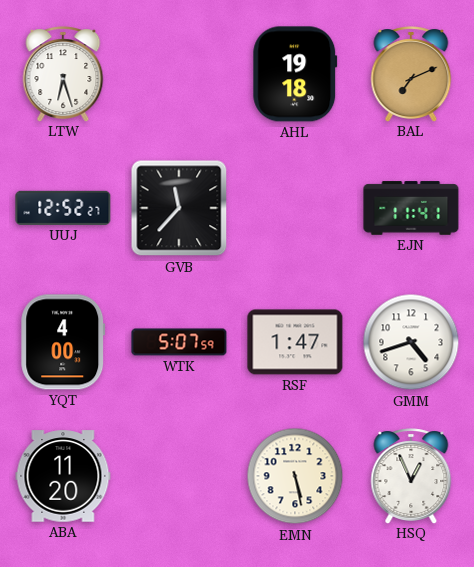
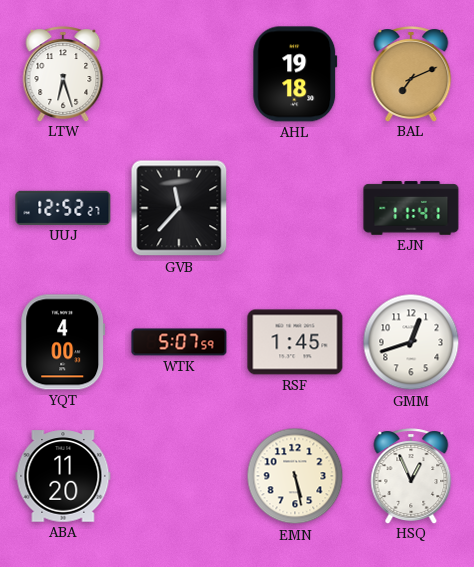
RSF: 1:47 -> 1:45 (295, 342)
GMM: 4:42 -> 12:42 (411, 342)
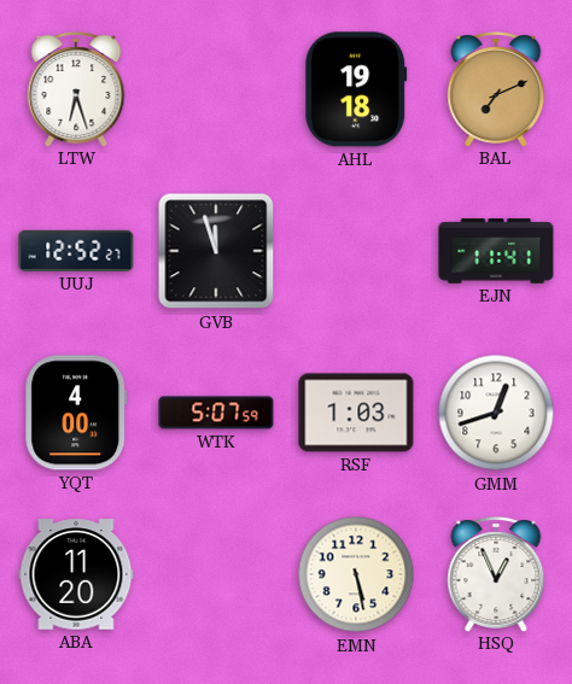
GVB: 11:37 -> 11:57 (216, 251)
RSF: 1:45 -> 1:03 (356, 413)
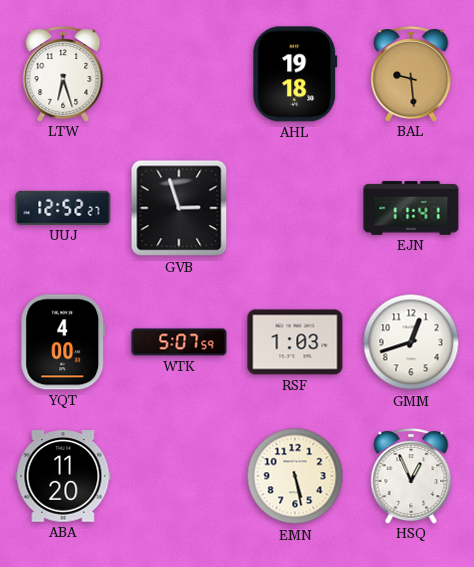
BAL: 7:11 -> 9:29 (411, 74)
GVB: 11:57 -> 2:57 (179, 208)
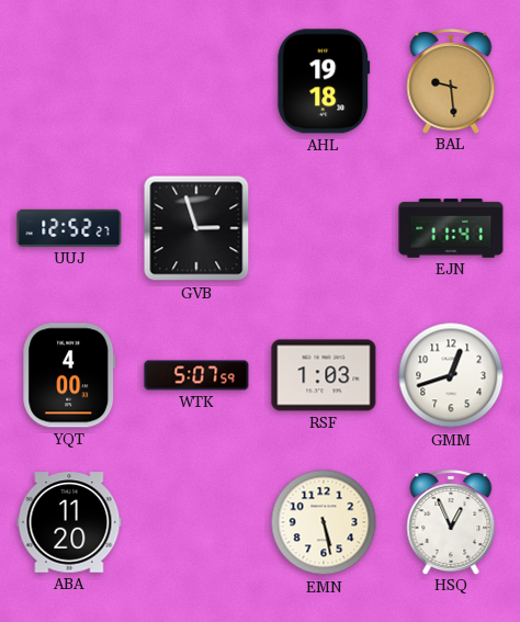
LTW: 6:27 -> none (63, 74)
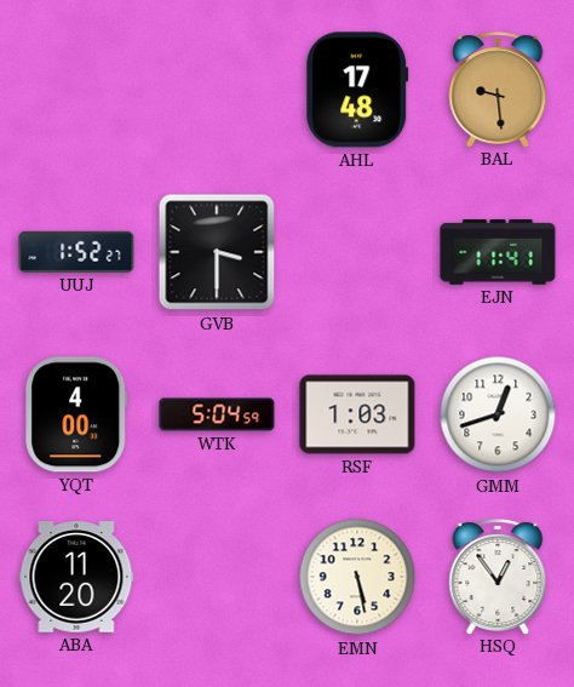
AHL: 19:18 -> 17:48 (357, 90)
UUJ: 12:52 -> 1:52 (76, 252)
GVB: 2:57 -> 3:30 (217, 252)
WTK: 5:07 -> 5:04 (217, 414)
HSQ: 12:56 -> 12:54 (498, 577)
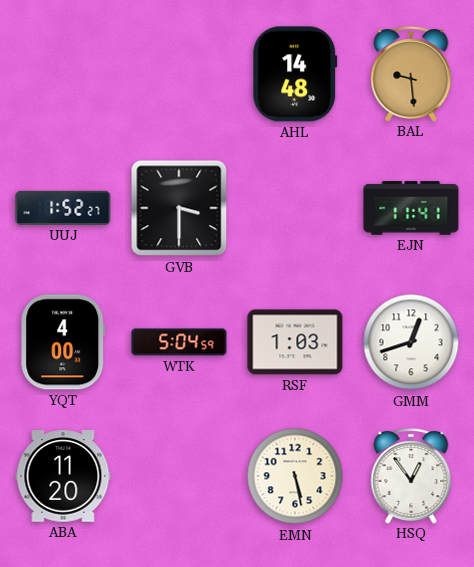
AHL: 17:48 -> 14:48 (295, 74)
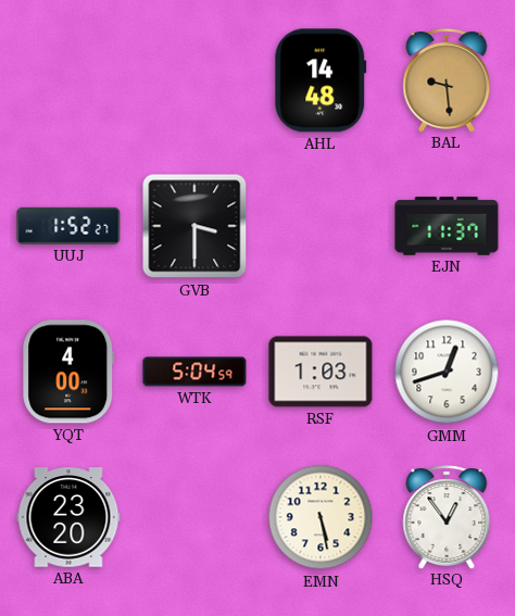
EJN: 11:41 -> 11:37 (447, 226)
ABA: 11:20 -> 23:20 (68, 517)
